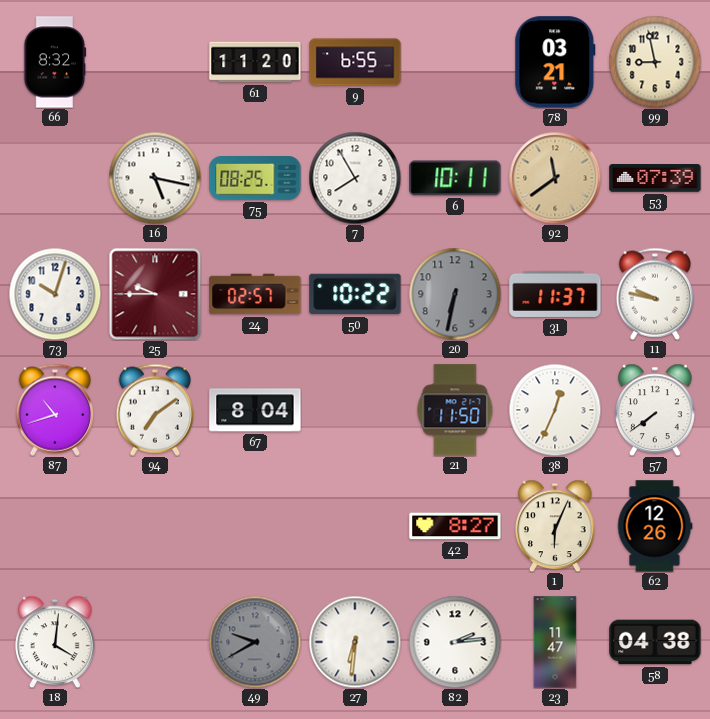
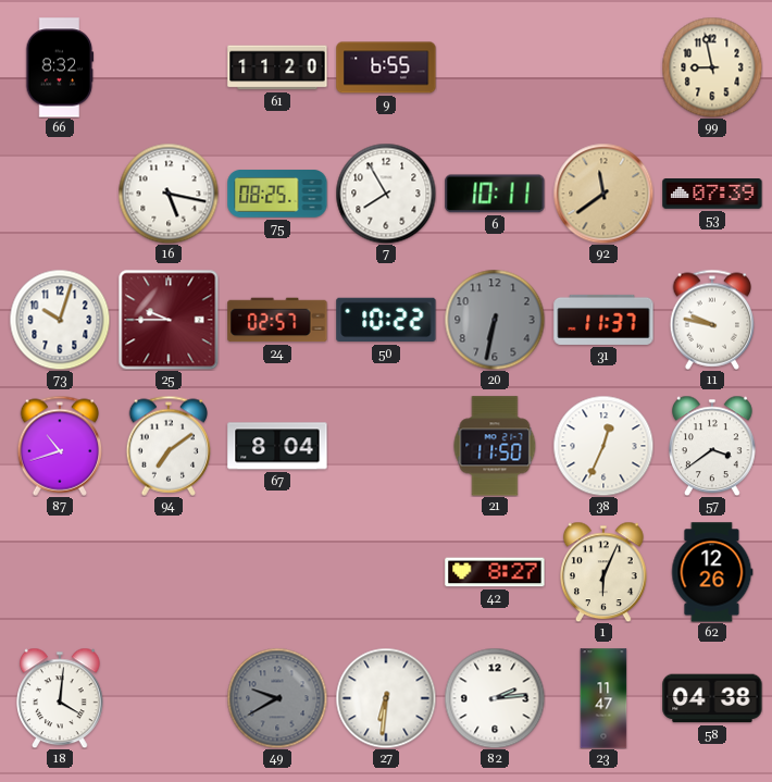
78: 03:21 -> none (555, 62)
57: 7:39 -> 3:39 (713, 446)
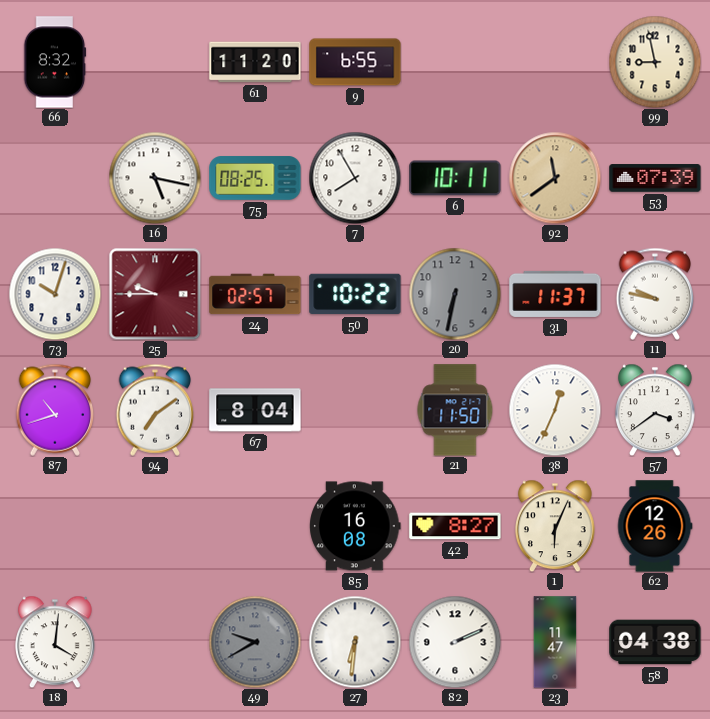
85: none -> 16:08 (355, 526)
82: 2:14 -> 2:11 (455, 642)
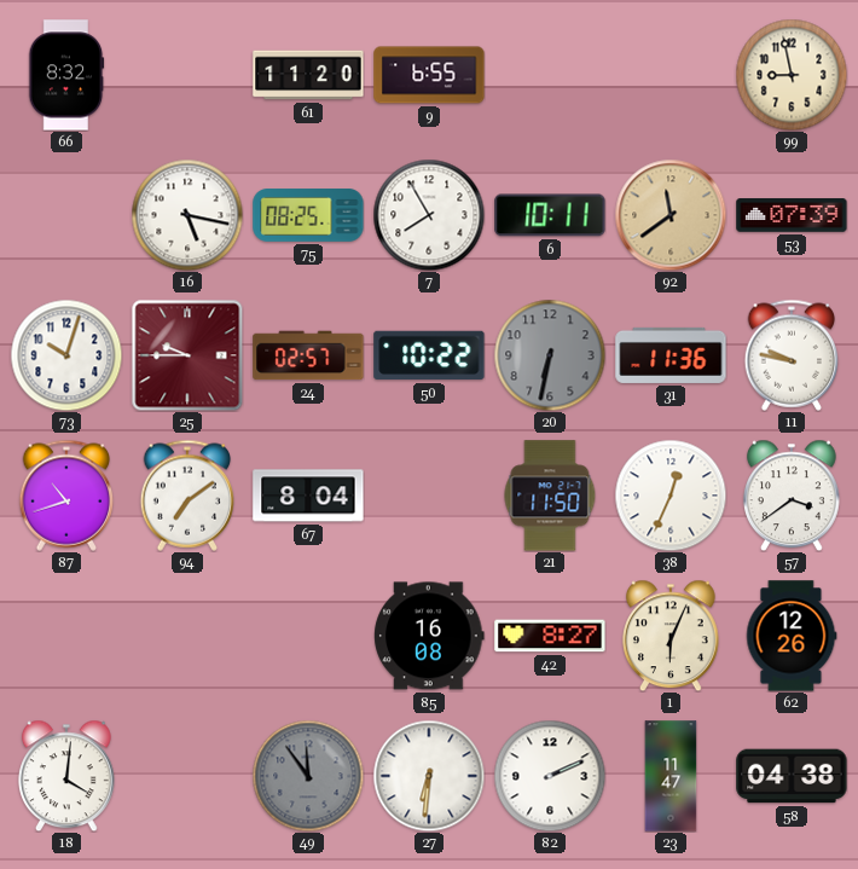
31: 11:37 -> 11:36 (671, 355)
49: 9:40 -> 11:54 (308, 776)
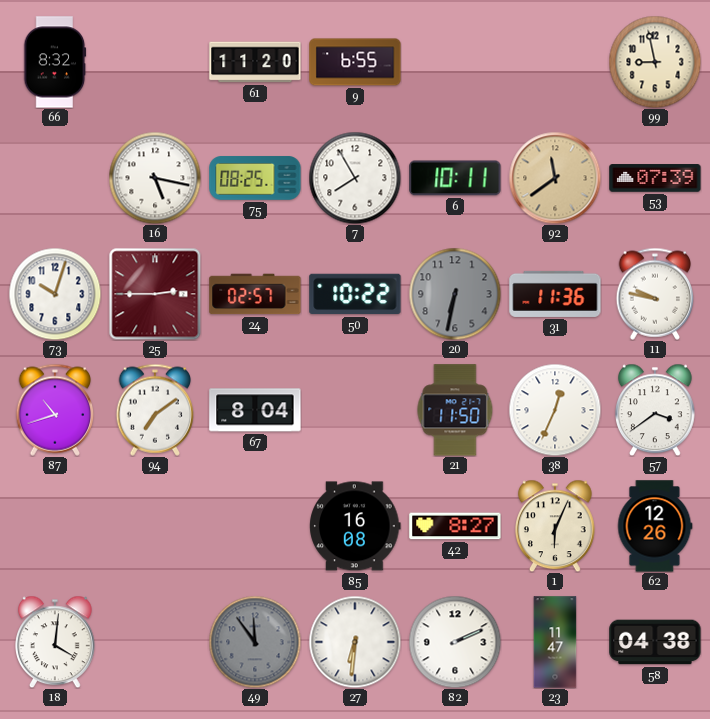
25: 9:45 -> 2:45 (155, 294)
